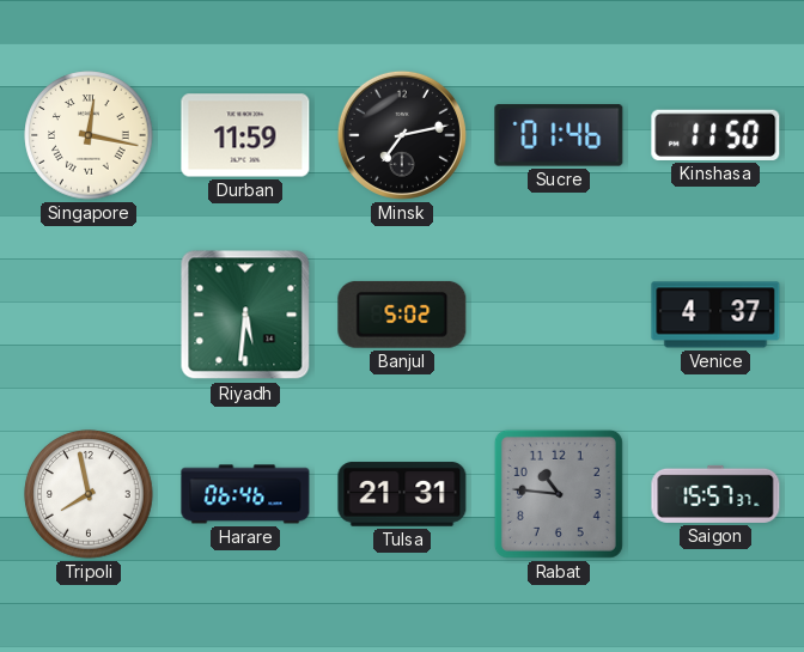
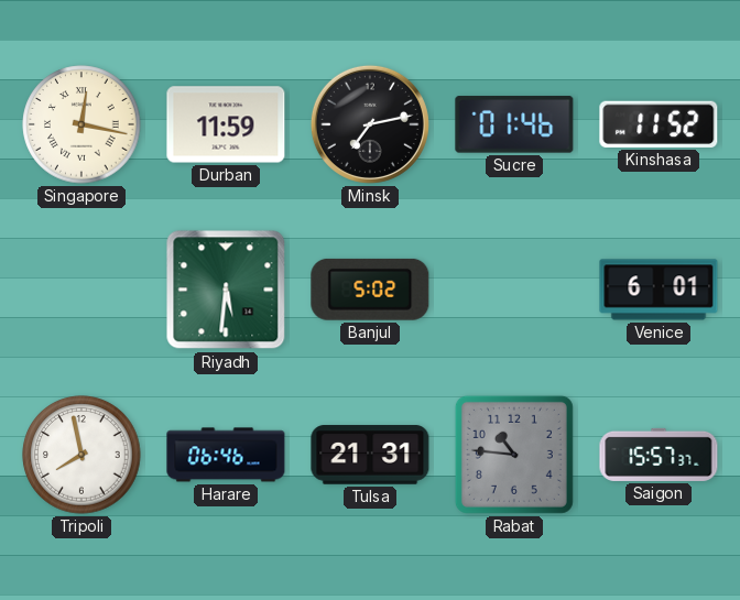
Kinshasa: 11:50 -> 11:52 (659, 124)
Venice: 4:37 -> 6:01 (659, 290)
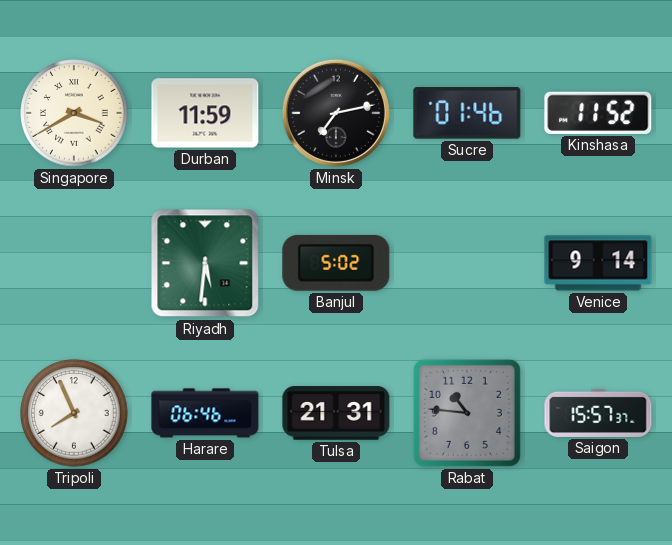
Singapore: 12:17 -> 3:40 (74, 113)
Venice: 6:01 -> 9:14 (598, 263)
Tripoli: 7:58 -> 7:56 (74, 413)
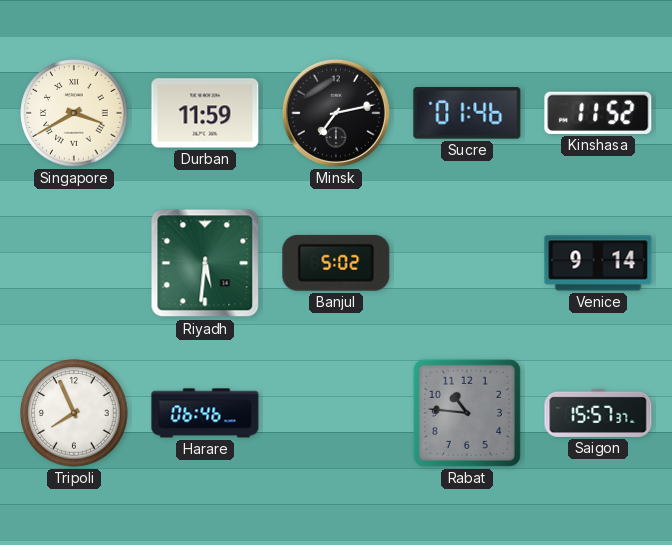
Tulsa: 21:31 -> none (336, 413)
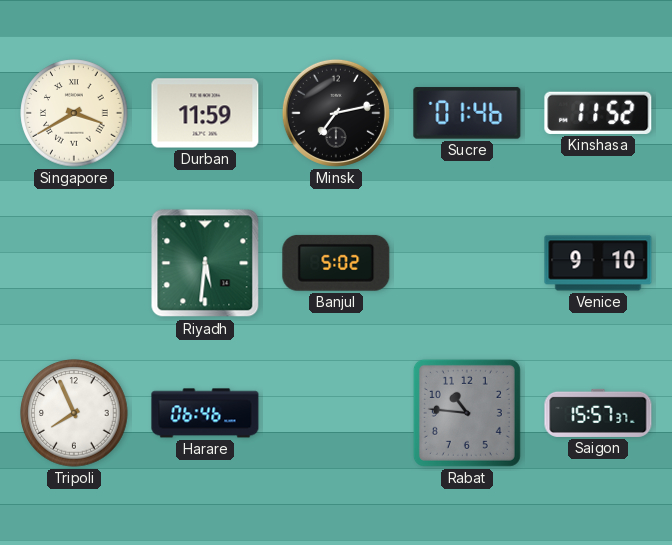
Venice: 9:14 -> 9:10 (598, 263)
